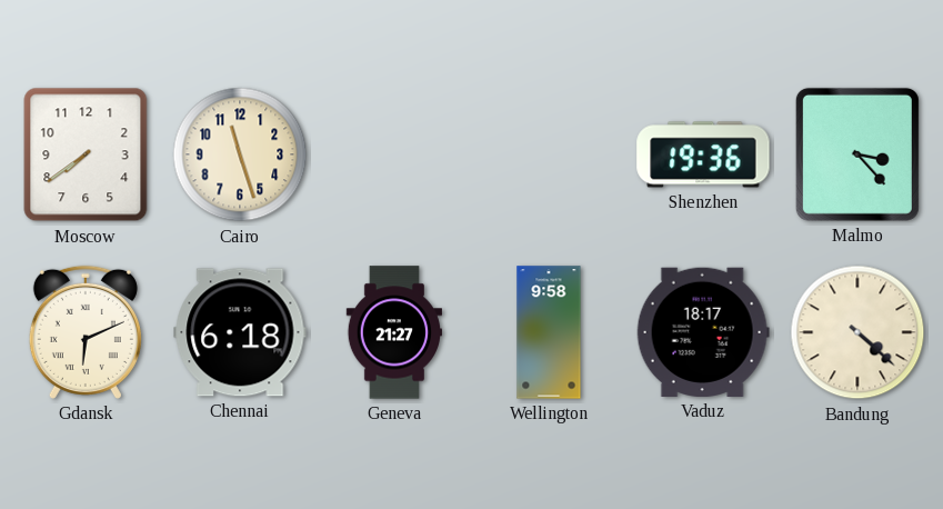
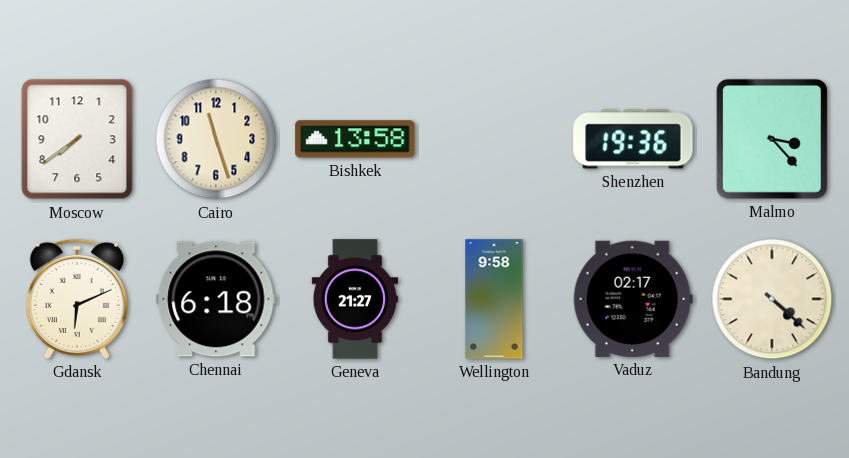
Bishkek: none -> 13:58 (355, 139)
Vaduz: 18:17 -> 02:17 (633, 299)
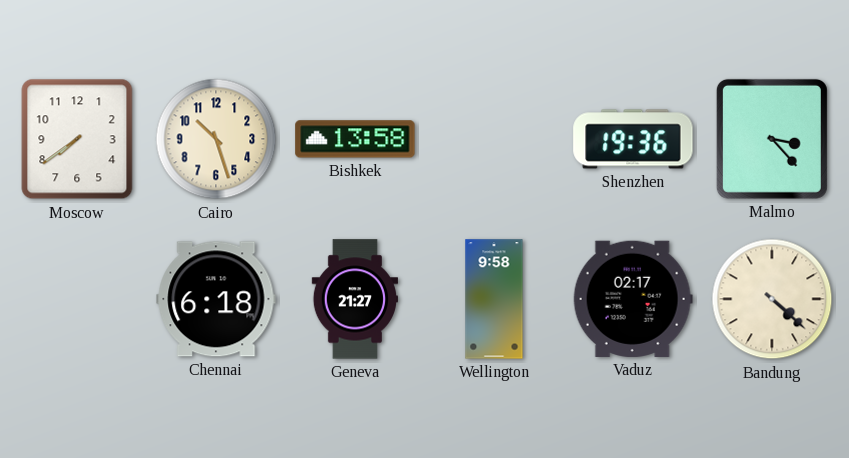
Cairo: 11:27 -> 10:27 (216, 139)
Gdansk: 6:11 -> none (77, 299)
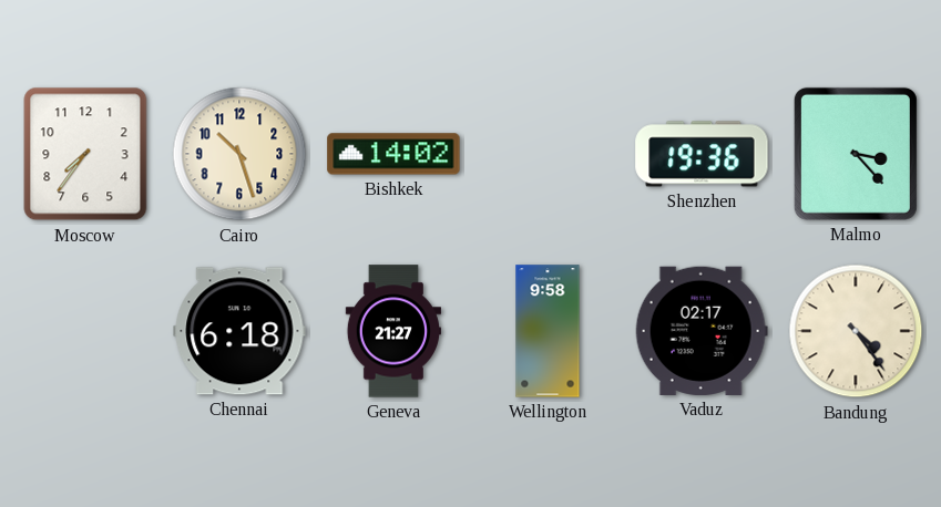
Moscow: 7:39 -> 7:36 (85, 154)
Bishkek: 13:58 -> 14:02 (393, 154)
Bandung: 4:22 -> 4:24 (856, 331)
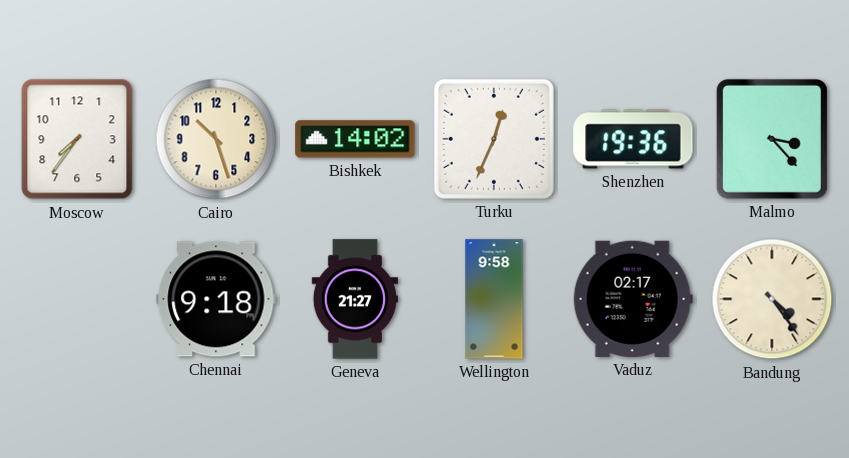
Turku: none -> 12:34 (494, 139)
Chennai: 6:18 -> 9:18 (216, 299)
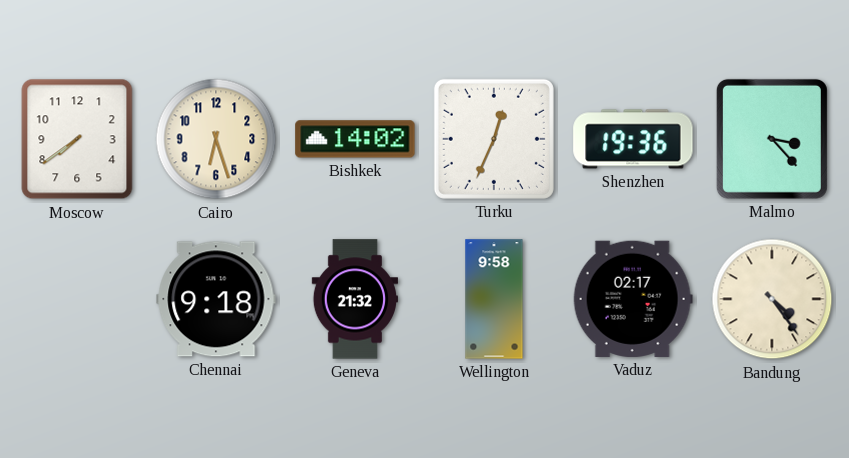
Moscow: 7:36 -> 7:39 (77, 139)
Cairo: 10:27 -> 6:27 (216, 139)
Geneva: 21:27 -> 21:32 (354, 299)
